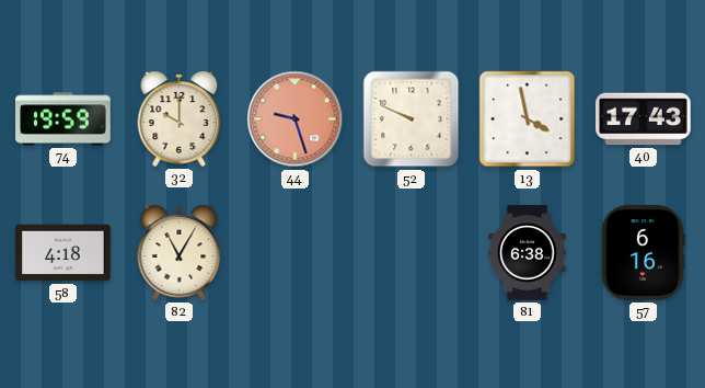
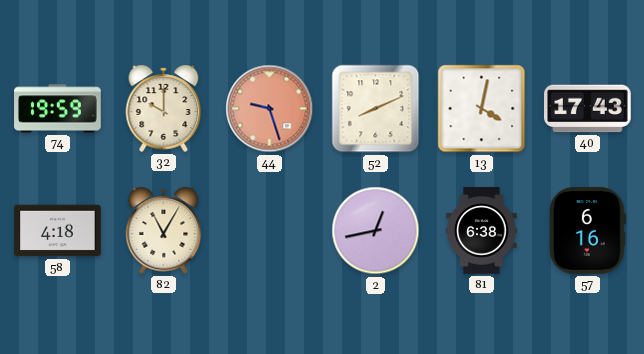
52: 9:49 -> 8:11 (376, 109)
13: 3:58 -> 4:02 (482, 109)
2: none -> 12:43 (376, 231)
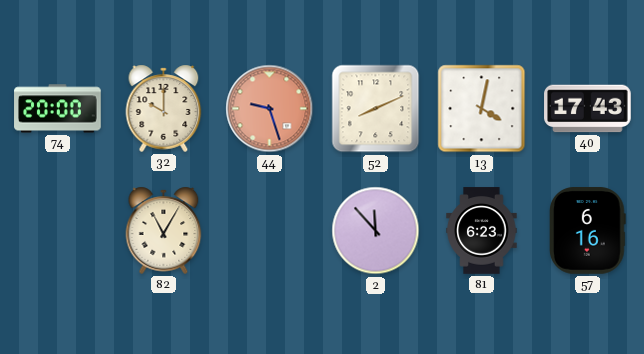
74: 19:59 -> 20:00 (58, 109)
58: 4:18 -> none (58, 231)
2: 12:43 -> 11:53 (376, 231)
81: 6:38 -> 6:23 (482, 231)
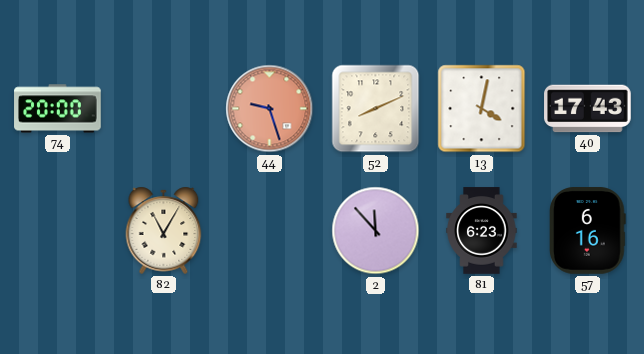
32: 10:00 -> none (164, 108)
